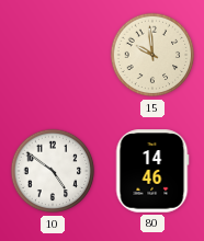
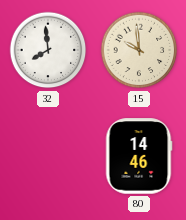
32: none -> 7:59 (48, 50)
10: 4:51 -> none (53, 171)
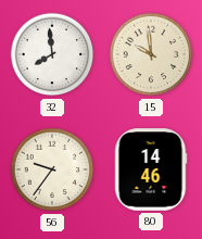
56: none -> 9:36 (52, 169)
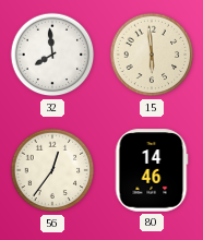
15: 9:59 -> 5:59 (152, 55)
56: 9:36 -> 12:36 (52, 170)
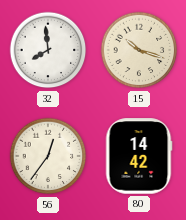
15: 5:59 -> 10:18 (139, 50)
80: 14:46 -> 14:42 (139, 156)
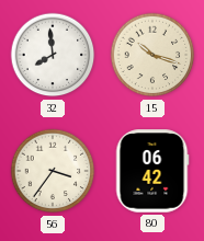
56: 12:36 -> 3:36 (53, 171)
80: 14:42 -> 06:42 (152, 171)
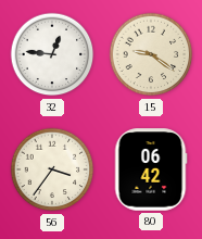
32: 7:59 -> 12:46 (52, 54)
15: 10:18 -> 9:21 (151, 54)
